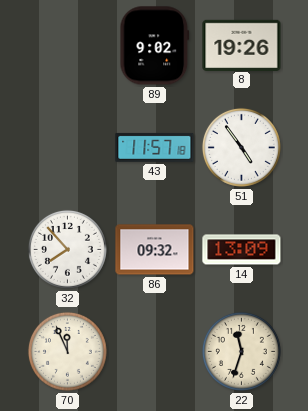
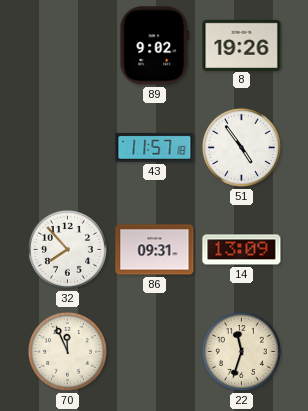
86: 09:32 -> 09:31 (155, 250)
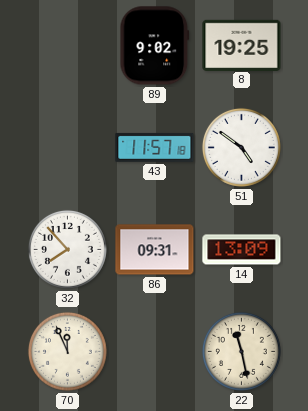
8: 19:26 -> 19:25 (242, 45)
51: 4:54 -> 4:51 (241, 147)
22: 11:33 -> 11:28 (241, 351)
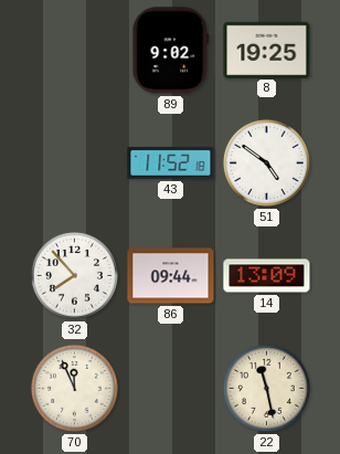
43: 11:57 -> 11:52 (171, 162)
86: 09:31 -> 09:44 (171, 276)
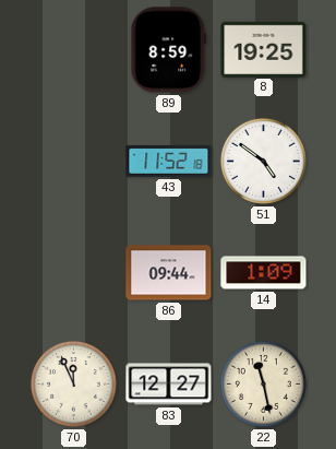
89: 9:02 -> 8:59 (169, 50)
32: 7:53 -> none (74, 275)
14: 13:09 -> 1:09 (264, 273)
83: none -> 12:27 (169, 385)
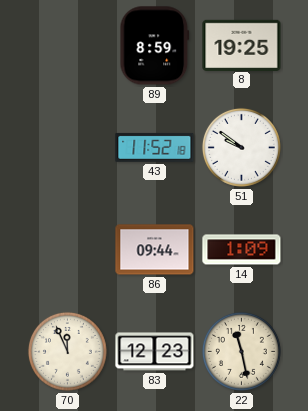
51: 4:51 -> 9:51 (241, 147)
83: 12:27 -> 12:23 (155, 352)
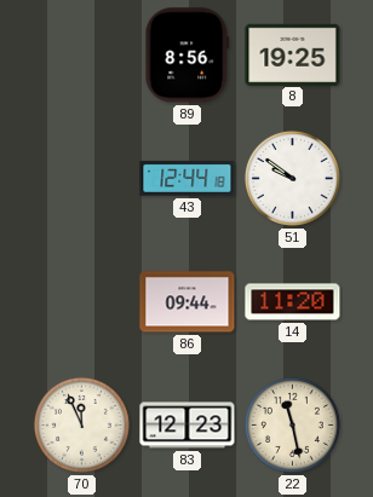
89: 8:59 -> 8:56 (188, 56)
43: 11:52 -> 12:44 (188, 178)
14: 1:09 -> 11:20 (293, 302)
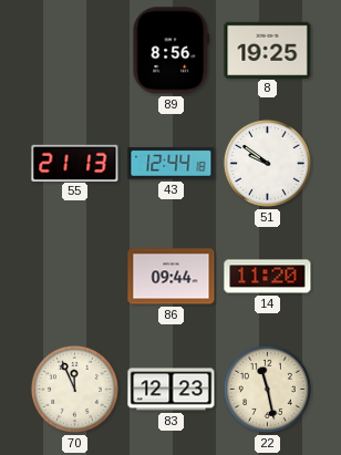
55: none -> 21:13 (75, 163)
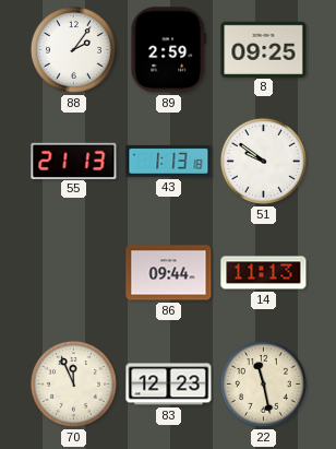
88: none -> 2:06 (73, 49)
89: 8:56 -> 2:59 (169, 50)
8: 19:25 -> 09:25 (264, 49)
43: 12:44 -> 1:13 (169, 161)
14: 11:20 -> 11:13 (264, 273)
